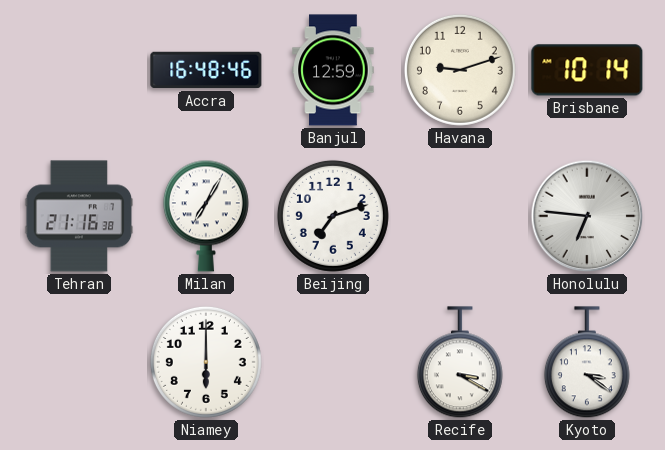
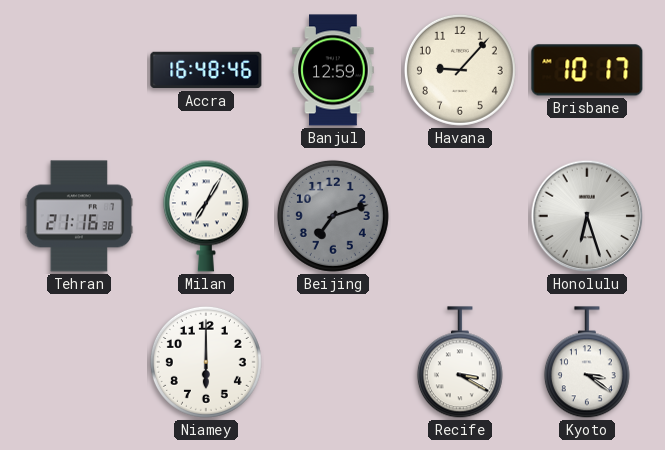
Havana: 9:12 -> 9:07 (460, 70)
Brisbane: 10:14 -> 10:17 (587, 70)
Beijing dial: white -> grey (333, 216)
Honolulu: 6:46 -> 6:27 (587, 216)
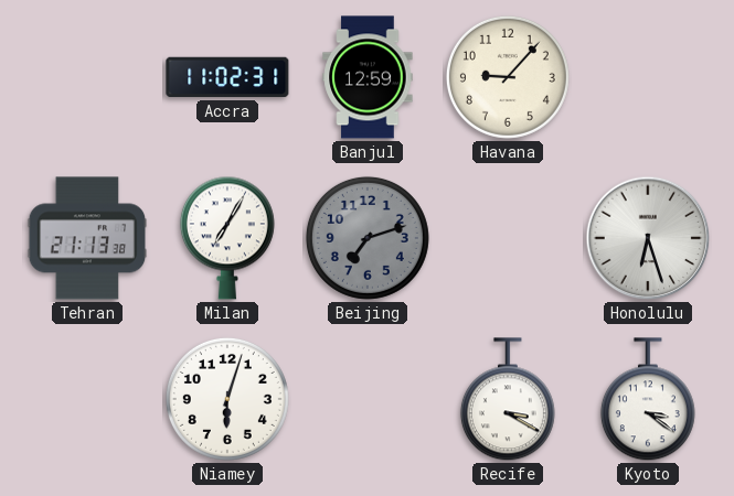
Accra: 16:48 -> 11:02 (227, 77)
Brisbane: 10:17 -> none (587, 70)
Tehran: 21:16 -> 21:13 (87, 238)
Niamey: 6:00 -> 6:03 (227, 399)
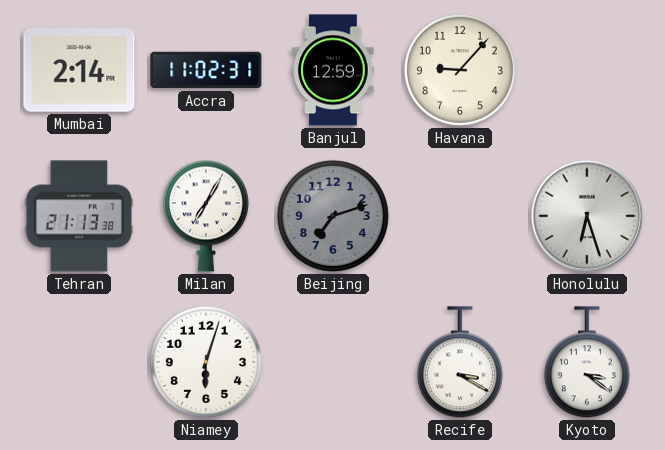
Mumbai: none -> 2:14 (79, 70)
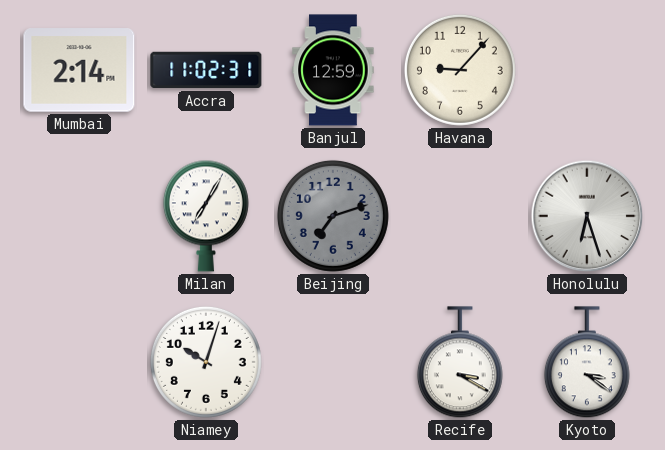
Tehran: 21:13 -> none (79, 216)
Niamey: 6:03 -> 10:03 (206, 362)
